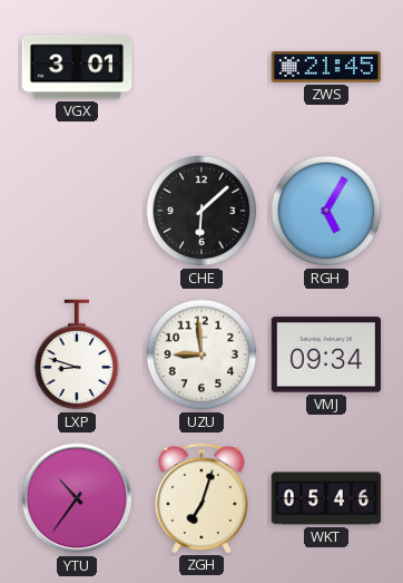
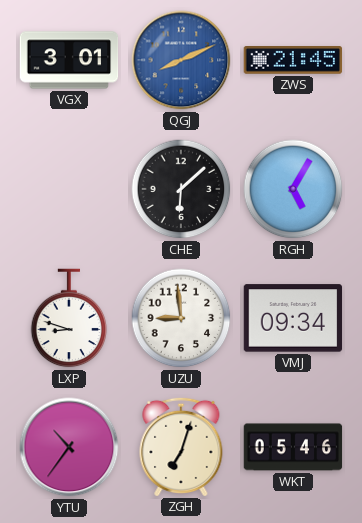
QGJ: none -> 8:11 (181, 60)
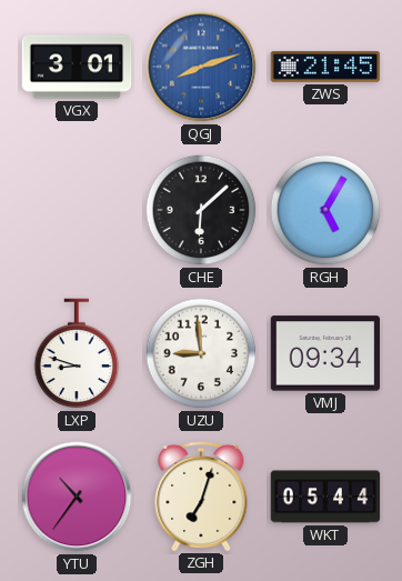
QGJ: 8:11 -> 8:12 (201, 67)
WKT: 05:46 -> 05:44 (325, 497)
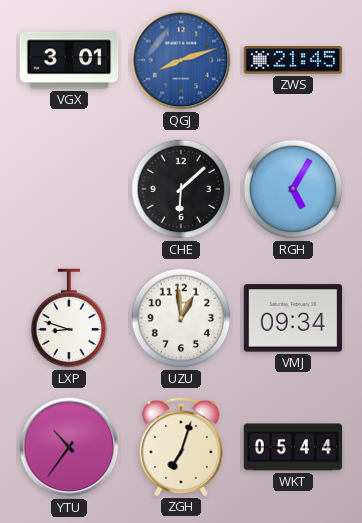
UZU: 8:59 -> 12:59 (181, 318)
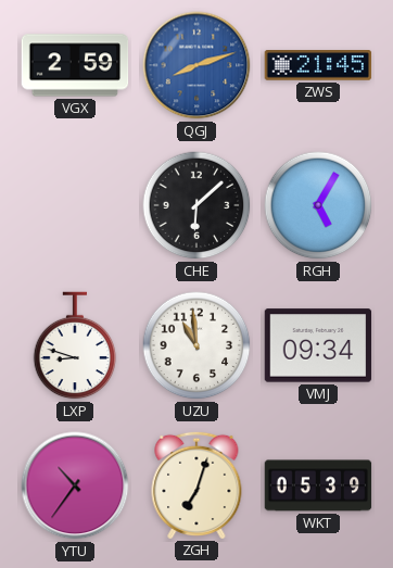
VGX: 3:01 -> 2:59 (75, 65)
UZU: 12:59 -> 10:59 (196, 345)
WKT: 05:44 -> 05:39 (318, 485)
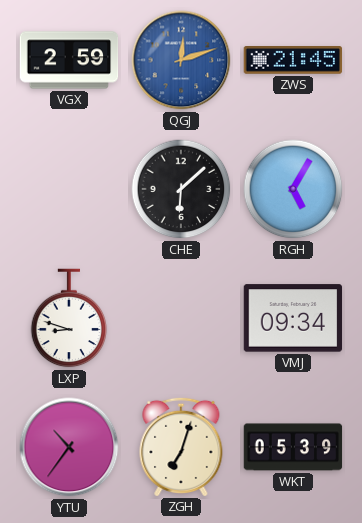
QGJ: 8:12 -> 12:12 (181, 60)
UZU: 10:59 -> none (196, 345)
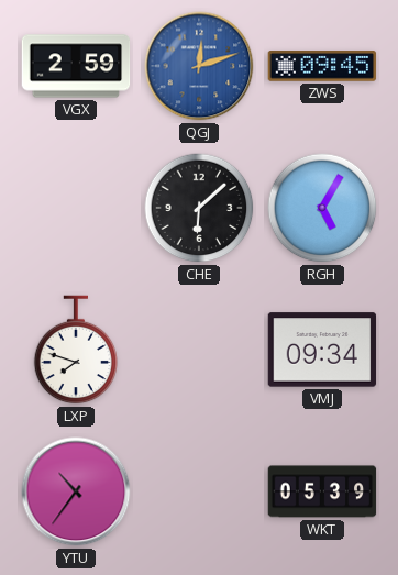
ZWS: 21:45 -> 09:45 (322, 66)
LXP: 8:48 -> 7:48 (76, 350)
ZGH: 7:03 -> none (181, 446)
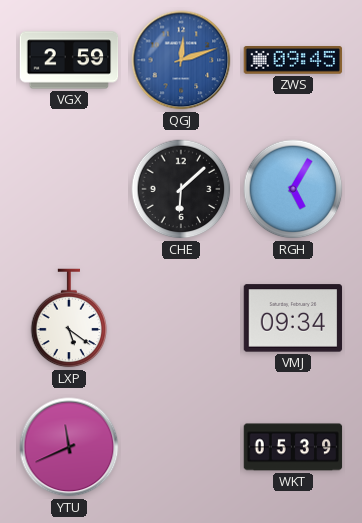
LXP: 7:48 -> 5:21 (69, 318)
YTU: 10:36 -> 11:41 (69, 447)
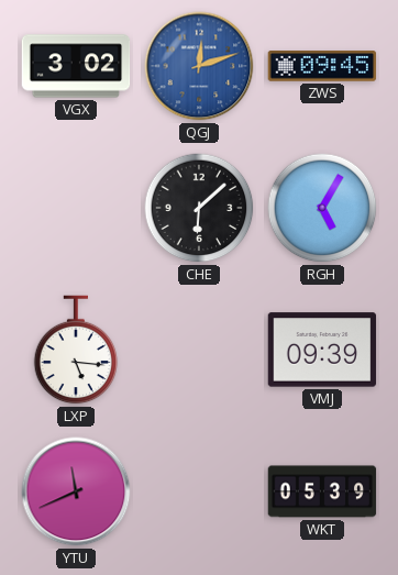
VGX: 2:59 -> 3:02 (76, 66)
LXP: 5:21 -> 5:16 (76, 350)
VMJ: 09:34 -> 09:39 (322, 350)
